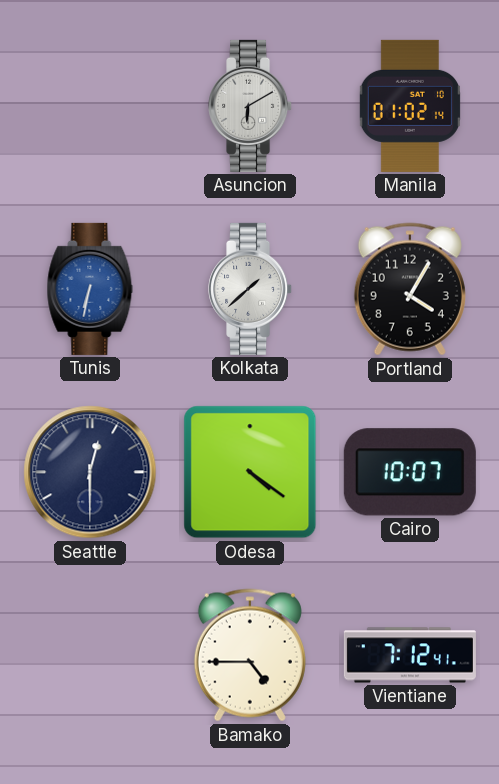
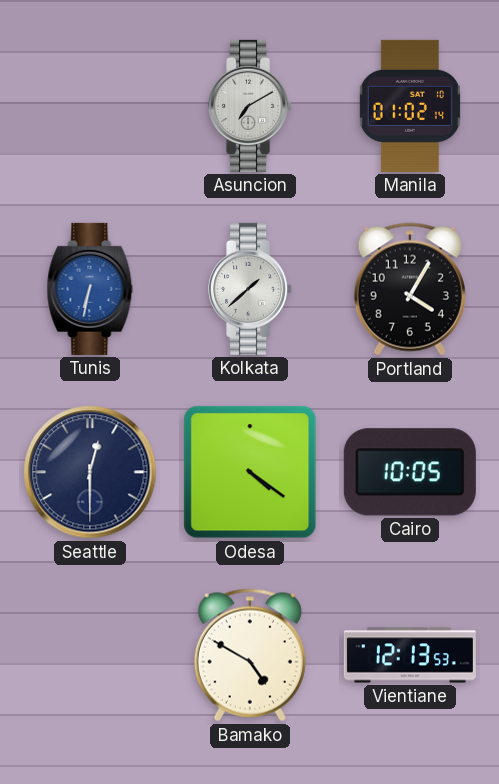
Asuncion: 6:10 -> 7:10 (251, 106)
Cairo: 10:07 -> 10:05 (410, 472)
Bamako: 4:45 -> 4:50 (250, 655)
Vientiane: 7:12 -> 12:13 (410, 655)
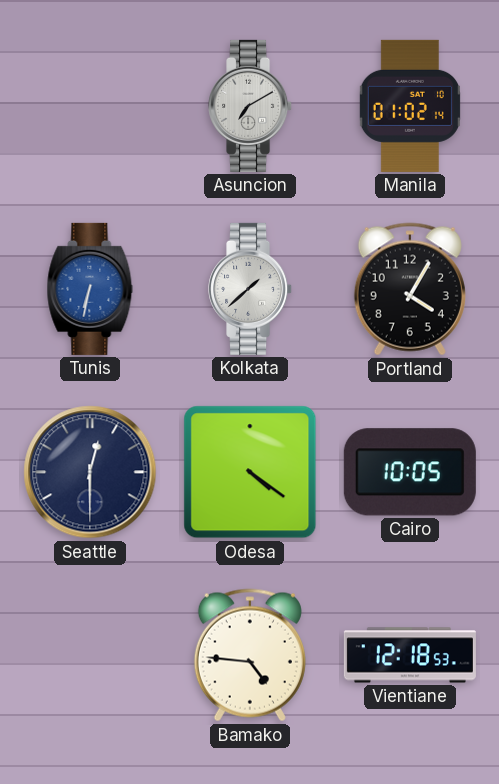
Bamako: 4:50 -> 4:46 (250, 655)
Vientiane: 12:13 -> 12:18 (410, 655)
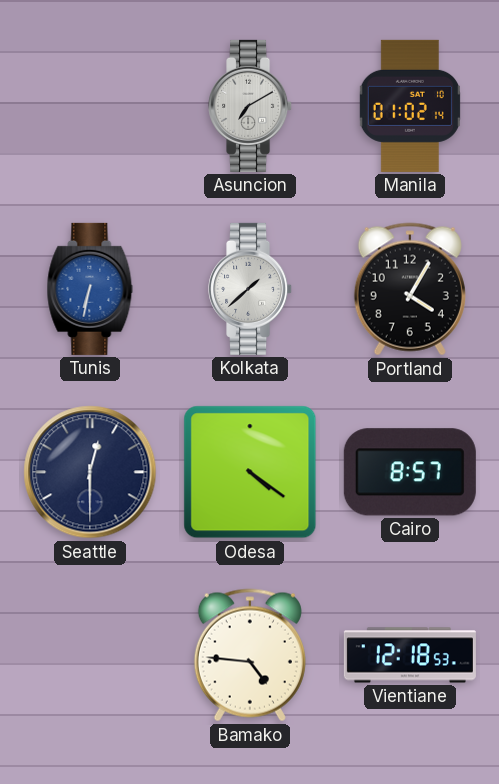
Cairo: 10:05 -> 8:57 (410, 472)
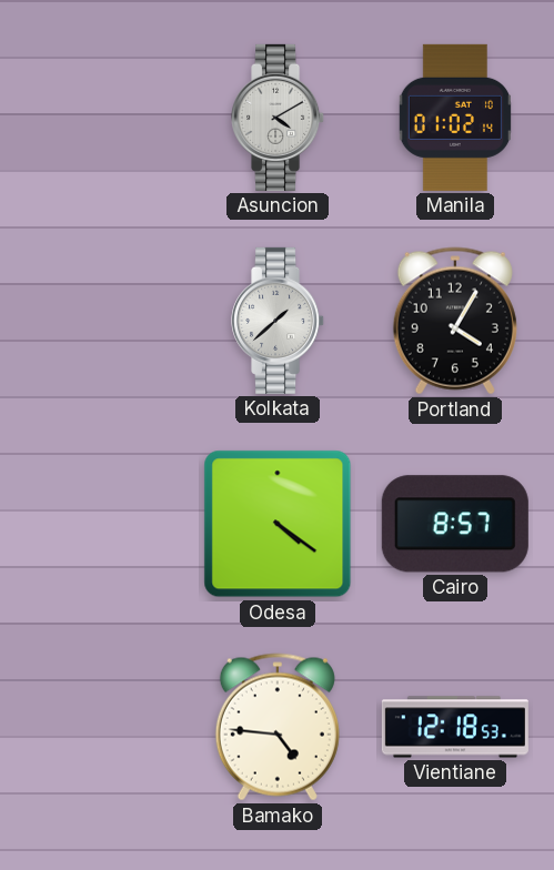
Asuncion: 7:10 -> 4:10 (279, 118)
Tunis: 6:32 -> none (90, 289)
Seattle: 12:30 -> none (90, 472)
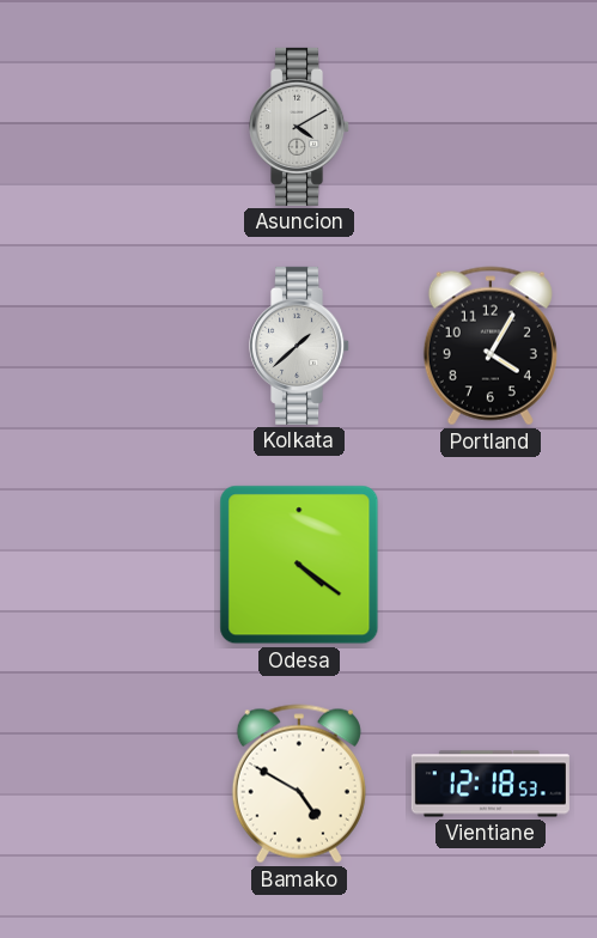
Manila: 01:02 -> none (455, 118)
Cairo: 8:57 -> none (455, 524)
Bamako: 4:46 -> 4:50 (299, 784)
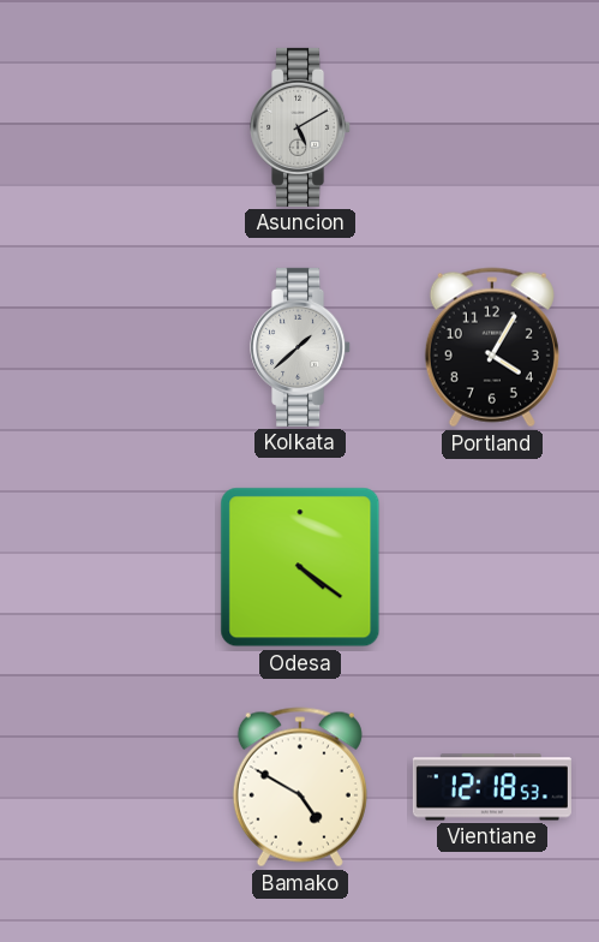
Asuncion: 4:10 -> 5:10 (301, 127)
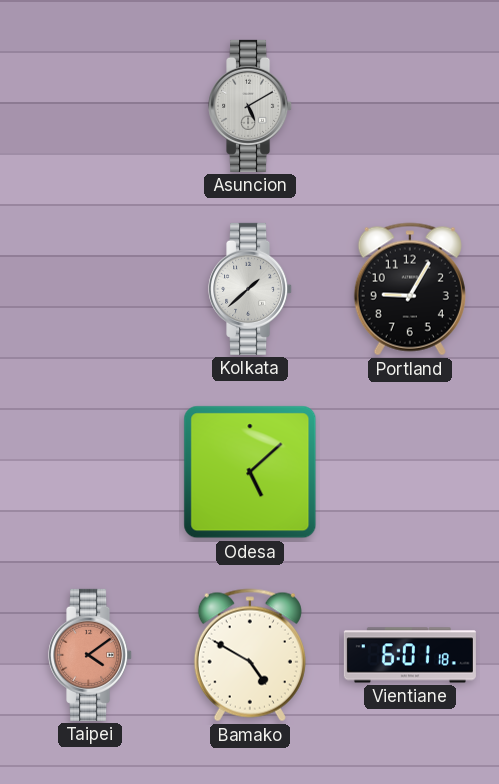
Portland: 4:05 -> 9:05 (410, 289)
Odesa: 4:21 -> 5:08 (250, 472)
Taipei: none -> 4:09 (91, 655)
Vientiane: 12:18 -> 6:01 (410, 655)
